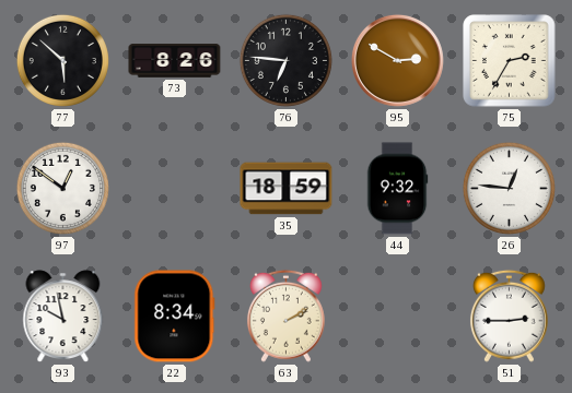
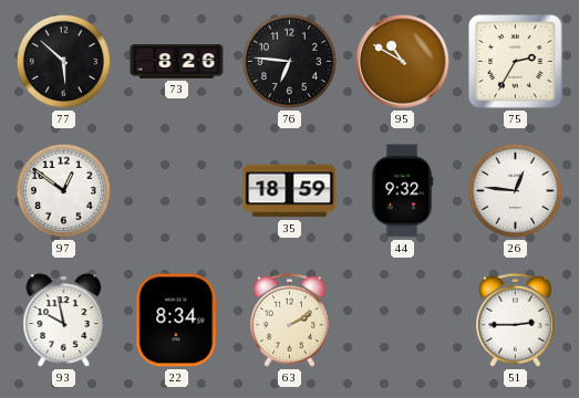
95: 2:50 -> 10:50 (402, 61)
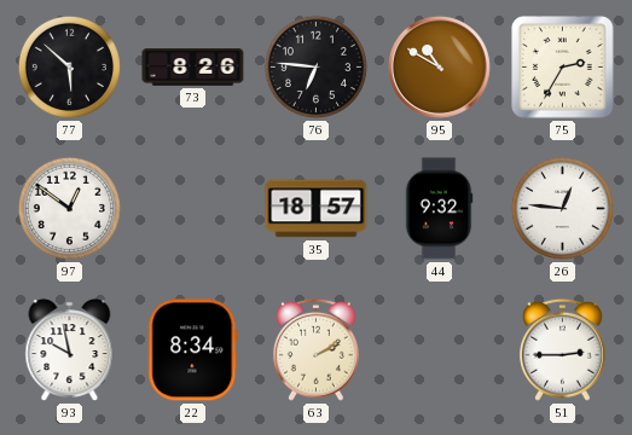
35: 18:59 -> 18:57 (317, 209)
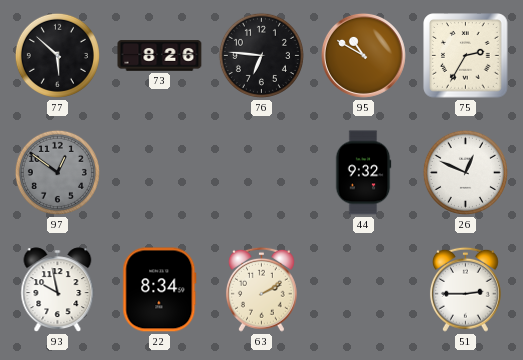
97 dial: white -> grey (57, 172)
35: 18:57 -> none (317, 209)
26: 12:46 -> 12:49 (465, 172)
